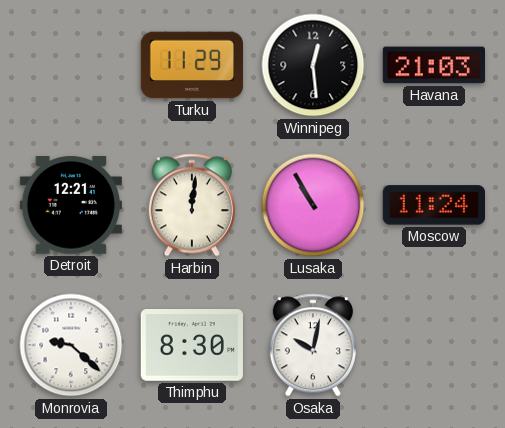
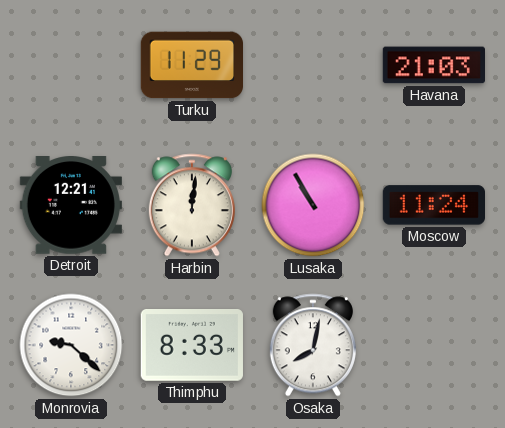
Winnipeg: 12:29 -> none (313, 65)
Thimphu: 8:30 -> 8:33 (192, 346)
Osaka: 10:02 -> 8:02 (313, 345)
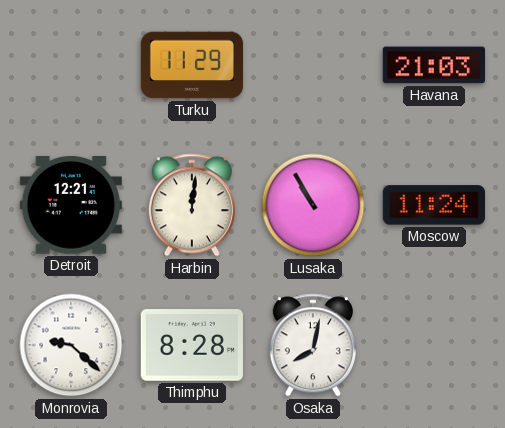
Thimphu: 8:33 -> 8:28 (192, 346)
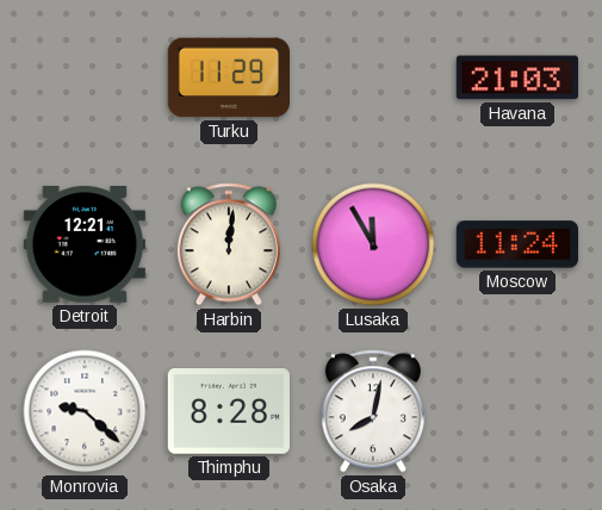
Lusaka: 10:55 -> 11:55 (373, 244)
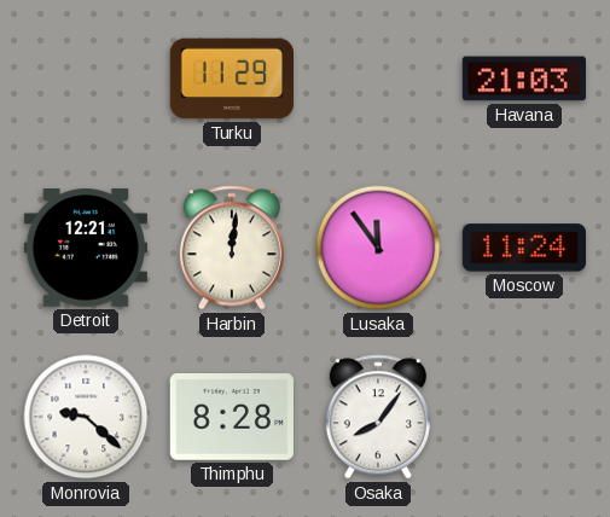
Lusaka: 11:55 -> 11:54 (378, 248)
Osaka: 8:02 -> 8:06 (378, 417)
